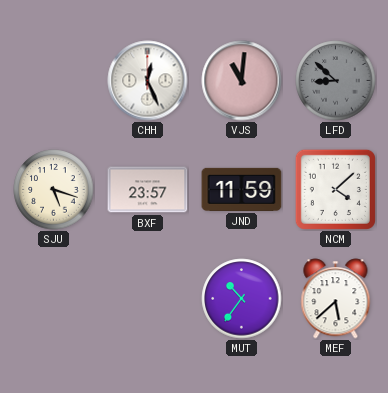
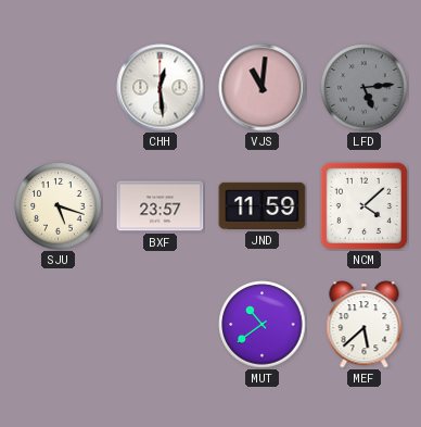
CHH: 12:26 -> 12:29 (161, 88)
LFD: 8:52 -> 5:14 (365, 88)
MUT: 10:36 -> 10:39 (263, 325)
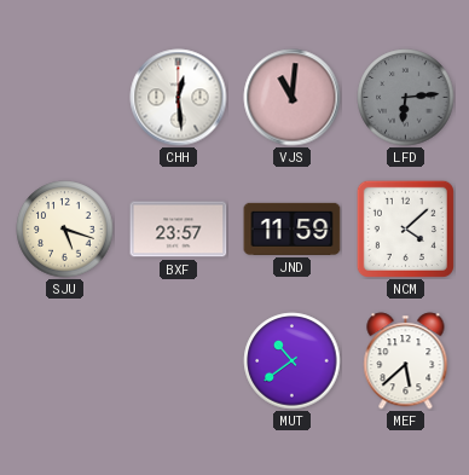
LFD: 5:14 -> 6:14 (406, 98)
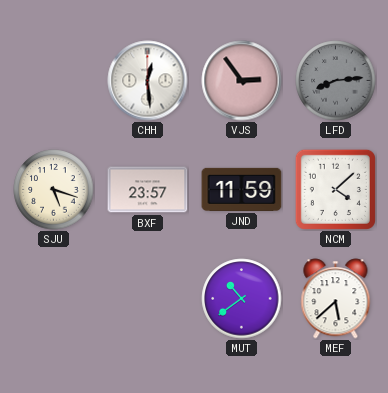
VJS: 11:01 -> 2:54 (242, 81)
LFD: 6:14 -> 8:14 (336, 81)
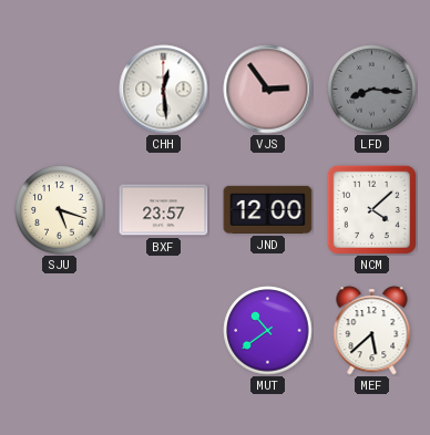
LFD: 8:14 -> 8:16 (372, 90)
JND: 11:59 -> 12:00 (268, 209)
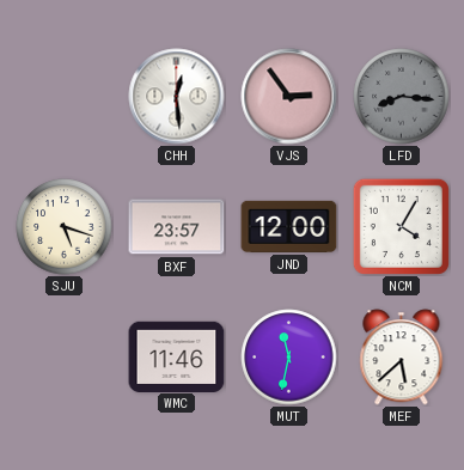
NCM: 4:08 -> 4:05 (401, 226)
WMC: none -> 11:46 (177, 356)
MUT: 10:39 -> 11:32 (289, 358)
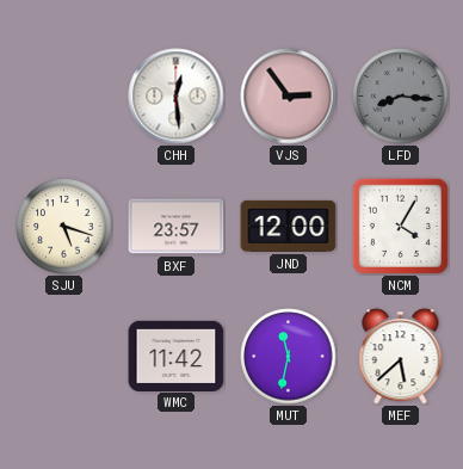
WMC: 11:46 -> 11:42 (177, 356)
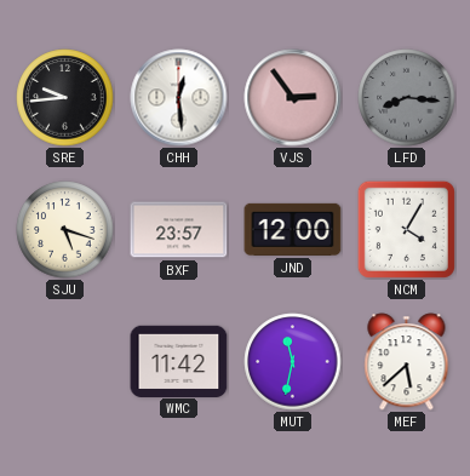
SRE: none -> 9:44 (65, 98)
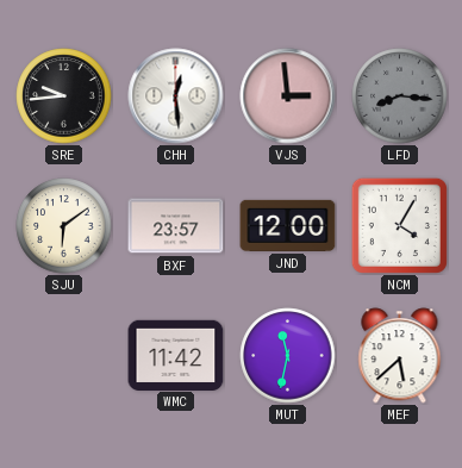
VJS: 2:54 -> 2:59 (288, 96)
SJU: 5:18 -> 6:09 (64, 226)
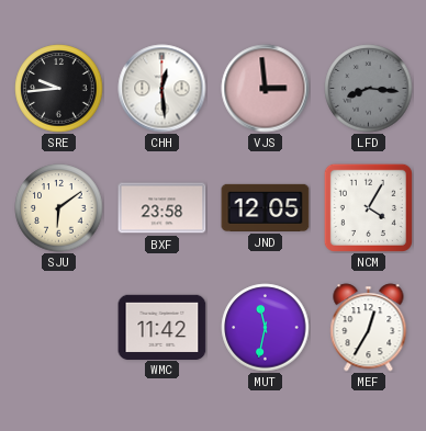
BXF: 23:57 -> 23:58 (162, 208)
JND: 12:00 -> 12:05 (266, 207)
MEF: 5:38 -> 12:35 (369, 328)
